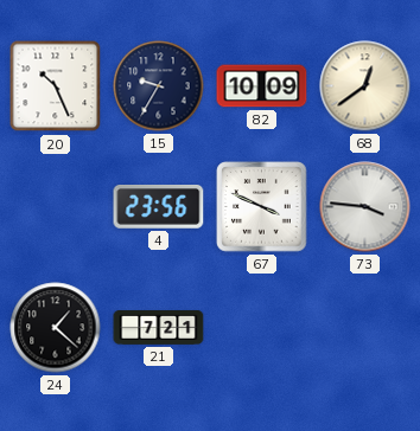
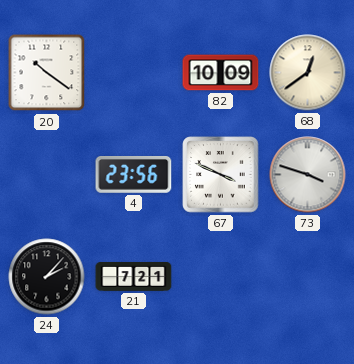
20: 10:26 -> 10:21 (47, 73)
15: 9:35 -> none (159, 86)
73: 3:46 -> 3:48 (308, 175)
24: 1:22 -> 2:07 (47, 277)
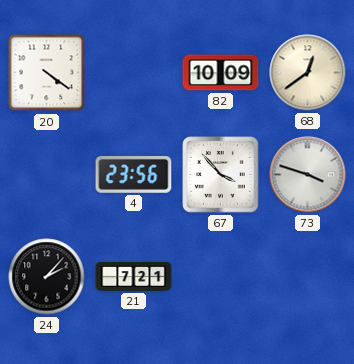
20: 10:21 -> 4:21 (47, 73)
67: 3:49 -> 3:53 (221, 175)
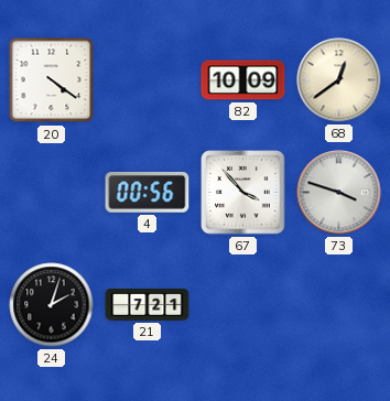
4: 23:56 -> 00:56 (148, 193)
24: 2:07 -> 2:03 (52, 305)
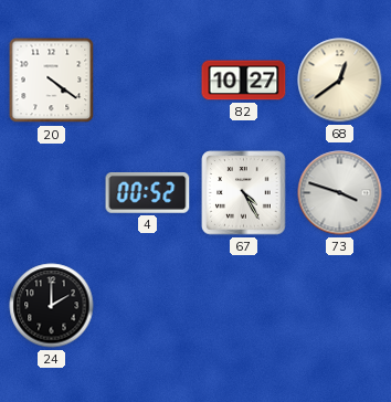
82: 10:09 -> 10:27 (244, 81)
4: 00:56 -> 00:52 (148, 193)
67: 3:53 -> 4:25 (244, 193)
24: 2:03 -> 2:00 (52, 306)
21: 7:21 -> none (148, 305)
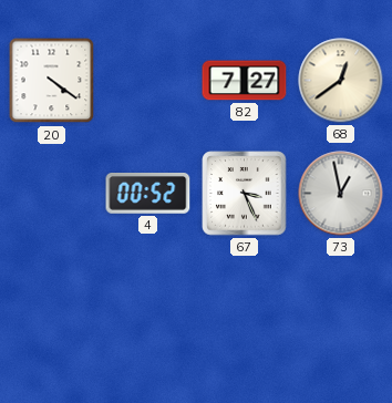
82: 10:27 -> 7:27 (245, 81)
67: 4:25 -> 3:26 (245, 194)
73: 3:48 -> 12:58 (341, 194)
24: 2:00 -> none (52, 306)
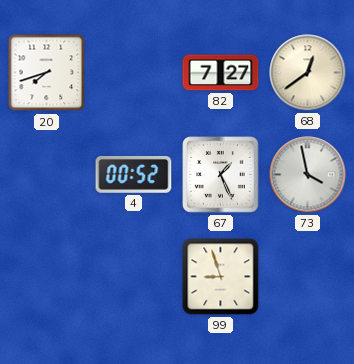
20: 4:21 -> 7:42 (47, 73)
67: 3:26 -> 1:26 (221, 175)
73: 12:58 -> 3:58 (308, 175)
99: none -> 8:57 (221, 277)
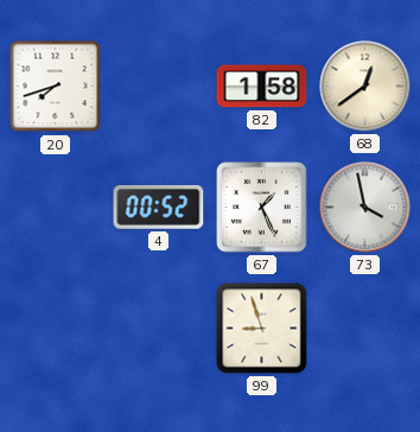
82: 7:27 -> 1:58 (262, 87)
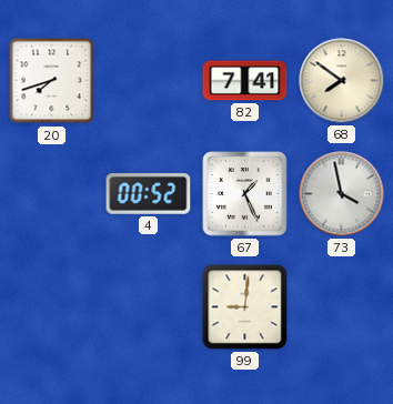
82: 1:58 -> 7:41 (245, 81)
68: 12:39 -> 7:51 (342, 81)
99: 8:57 -> 9:01 (245, 307)
